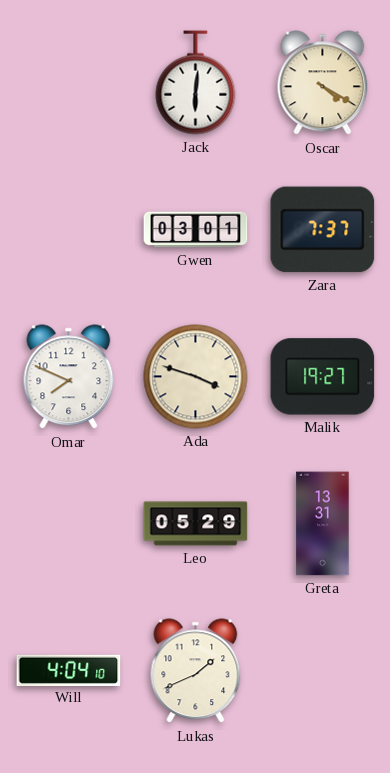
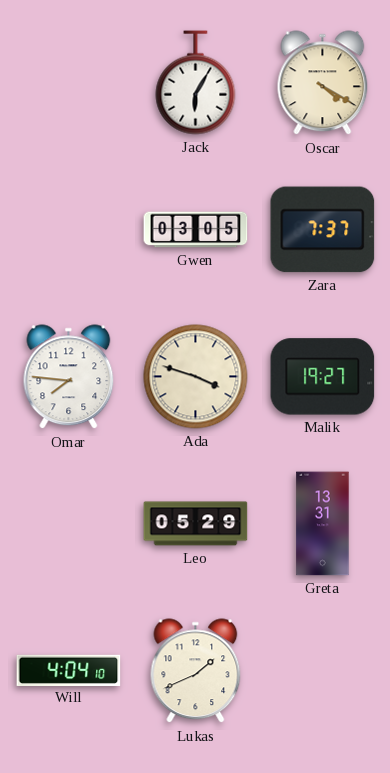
Jack: 6:01 -> 6:05 (196, 83)
Gwen: 03:01 -> 03:05 (196, 230)
Omar: 7:49 -> 7:46 (69, 377)
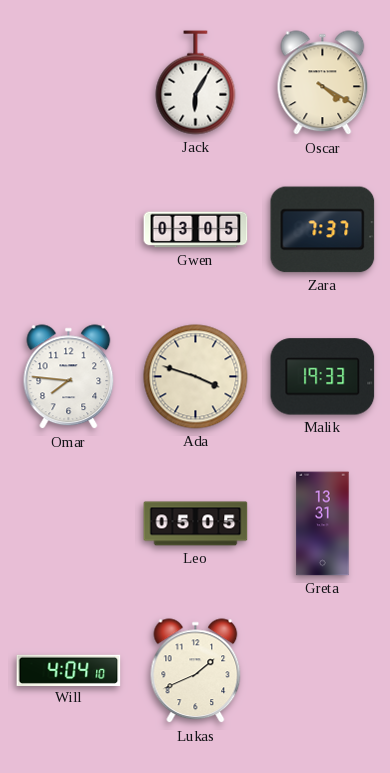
Malik: 19:27 -> 19:33 (323, 377)
Leo: 05:29 -> 05:05 (196, 524)
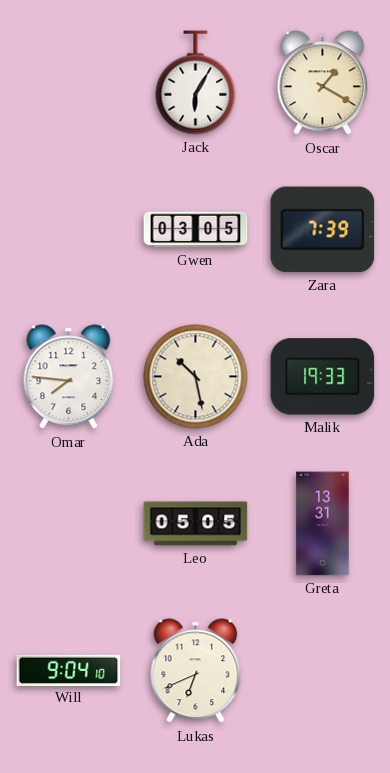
Oscar: 4:20 -> 1:20 (323, 83)
Zara: 7:37 -> 7:39 (323, 230)
Ada: 3:48 -> 10:28 (196, 377)
Will: 4:04 -> 9:04 (69, 670)
Lukas: 1:41 -> 6:41 (196, 671)
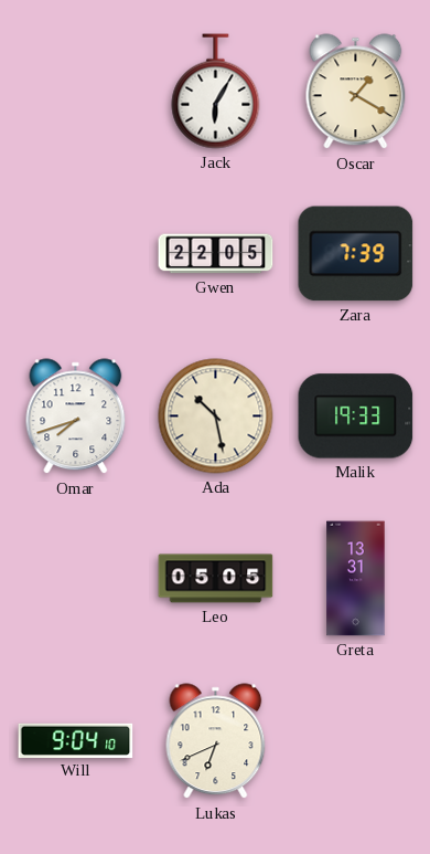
Gwen: 03:05 -> 22:05 (216, 254)
Omar: 7:46 -> 7:42 (76, 417)
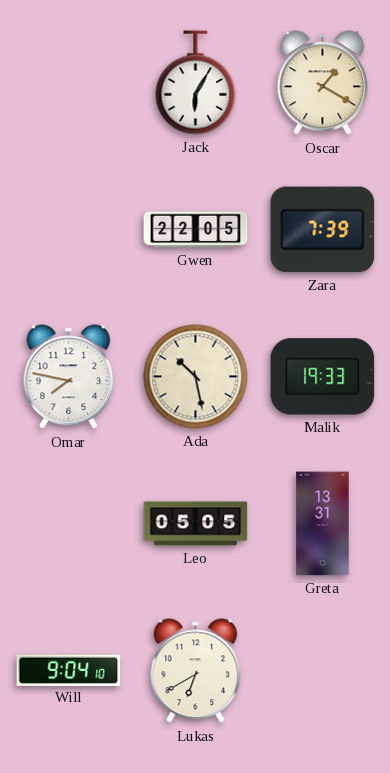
Omar: 7:42 -> 7:47 (69, 377)
Lukas: 6:41 -> 6:40 (196, 671)
